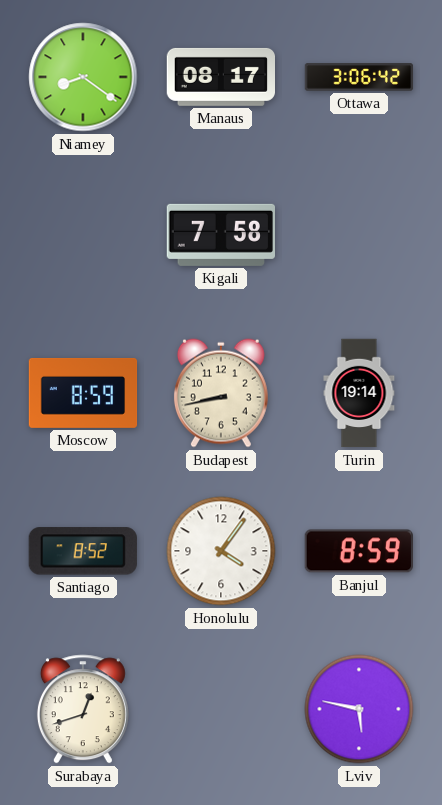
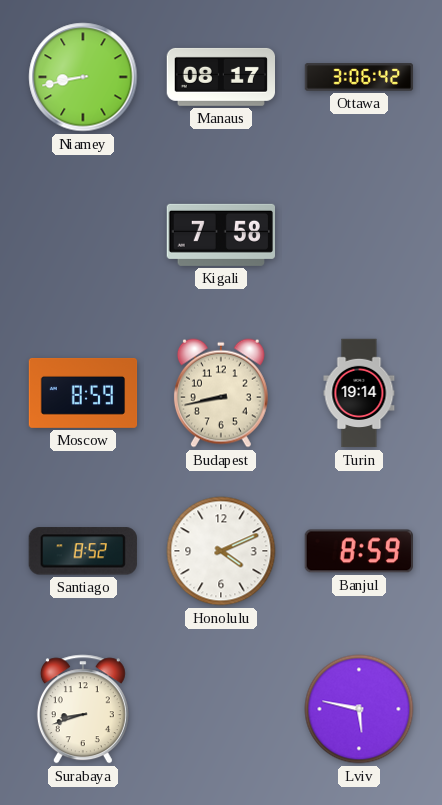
Niamey: 8:21 -> 8:43 (83, 77)
Honolulu: 4:06 -> 4:11 (221, 551)
Surabaya: 12:42 -> 8:42 (83, 709)
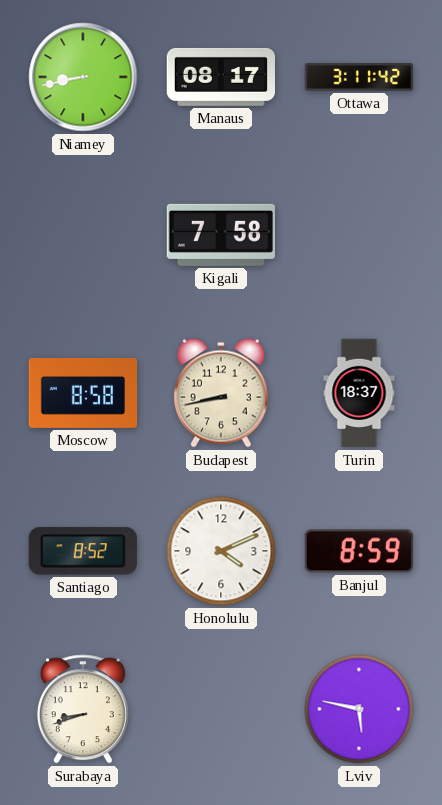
Ottawa: 3:06 -> 3:11 (359, 77)
Moscow: 8:59 -> 8:58 (83, 393)
Turin: 19:14 -> 18:37 (359, 393)
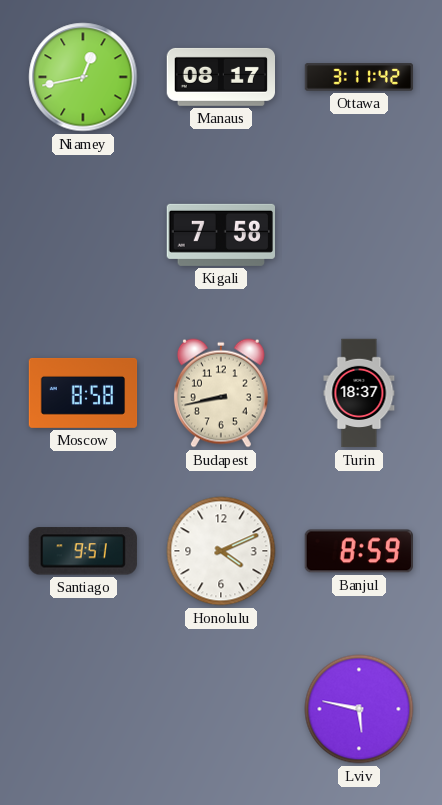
Niamey: 8:43 -> 12:43 (83, 77)
Santiago: 8:52 -> 9:51 (83, 551)
Surabaya: 8:42 -> none (83, 709)
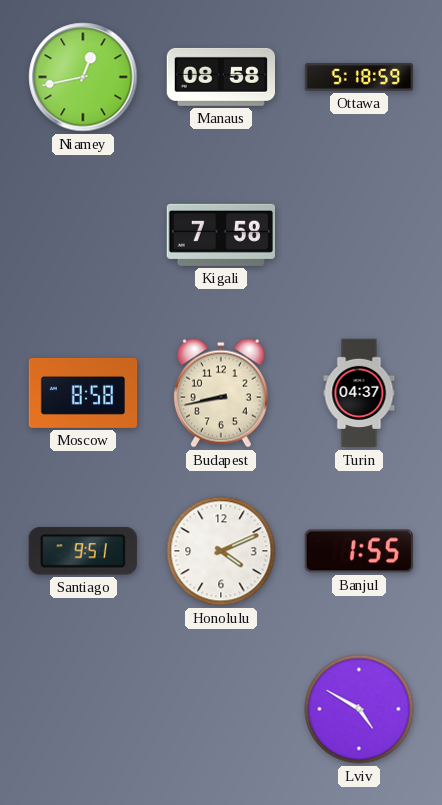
Manaus: 08:17 -> 08:58 (220, 77)
Ottawa: 3:11 -> 5:18 (359, 77)
Turin: 18:37 -> 04:37 (359, 393)
Banjul: 8:59 -> 1:55 (359, 551)
Lviv: 5:47 -> 4:50 (359, 709)
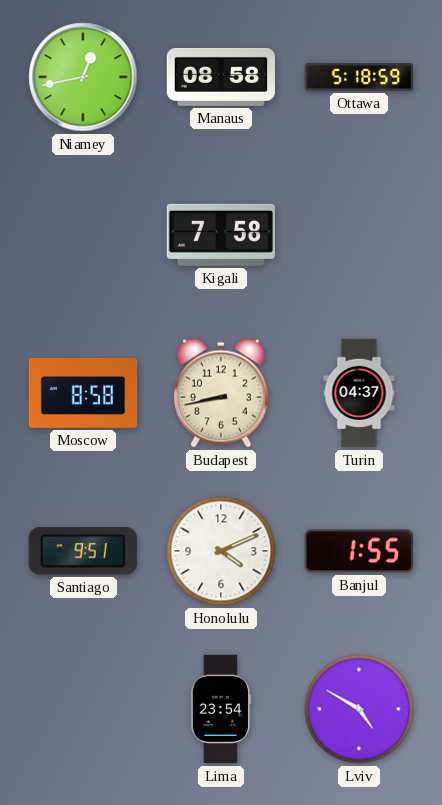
Lima: none -> 23:54 (221, 709)
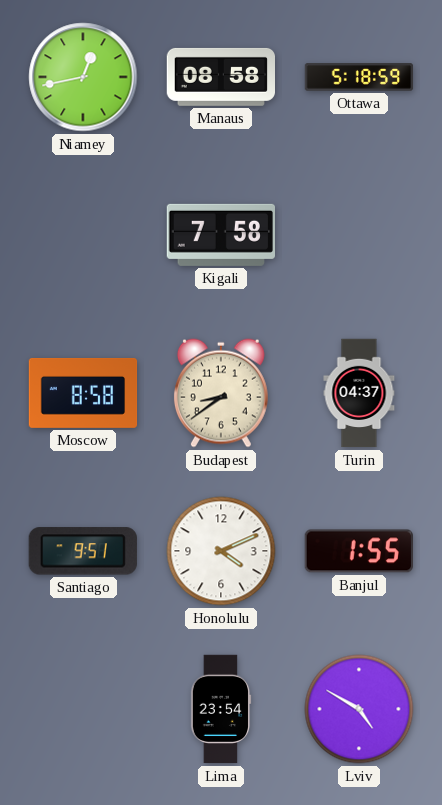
Budapest: 8:43 -> 8:39 (221, 393)
